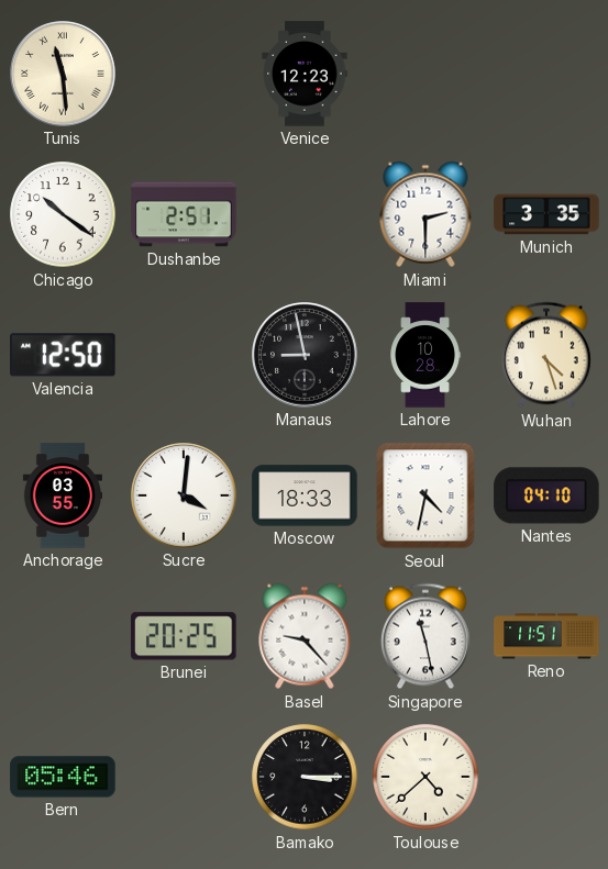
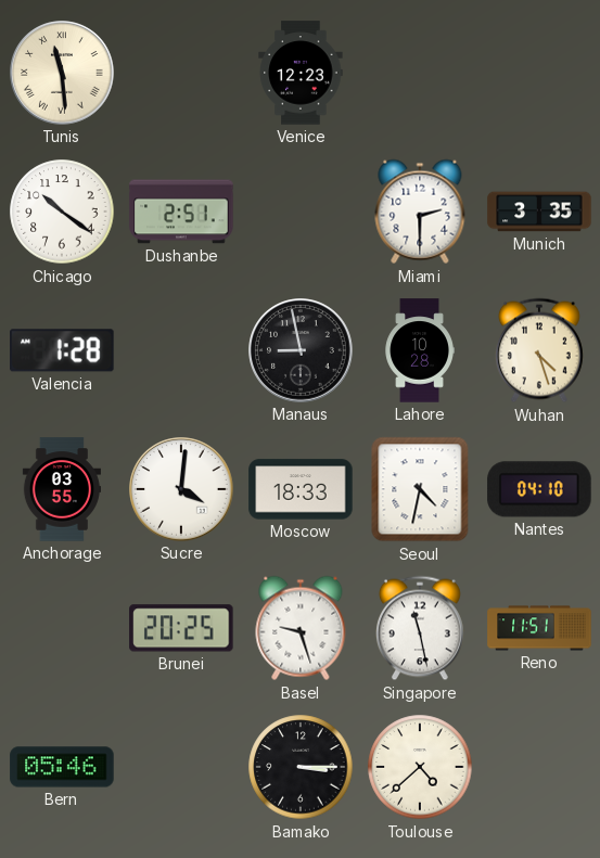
Valencia: 12:50 -> 1:28 (62, 350)
Basel: 9:23 -> 9:27 (301, 628)
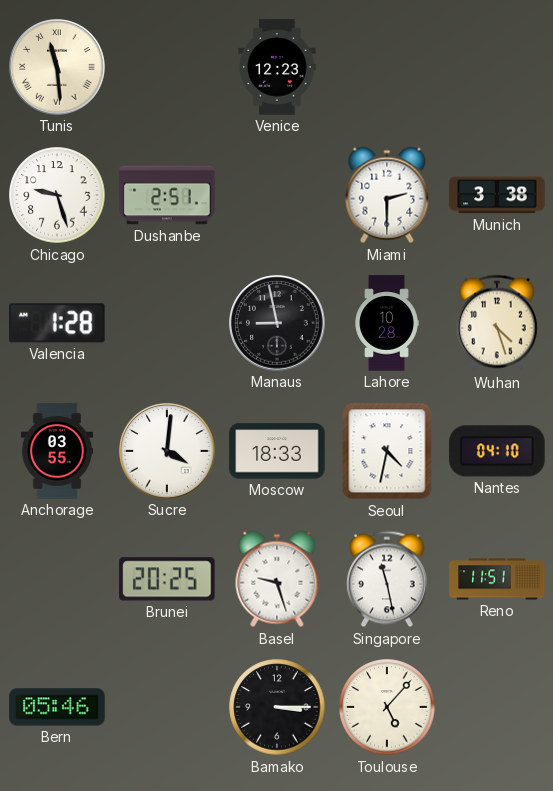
Chicago: 10:21 -> 9:27 (57, 195)
Munich: 3:35 -> 3:38 (497, 195)
Toulouse: 4:38 -> 5:07 (387, 707)
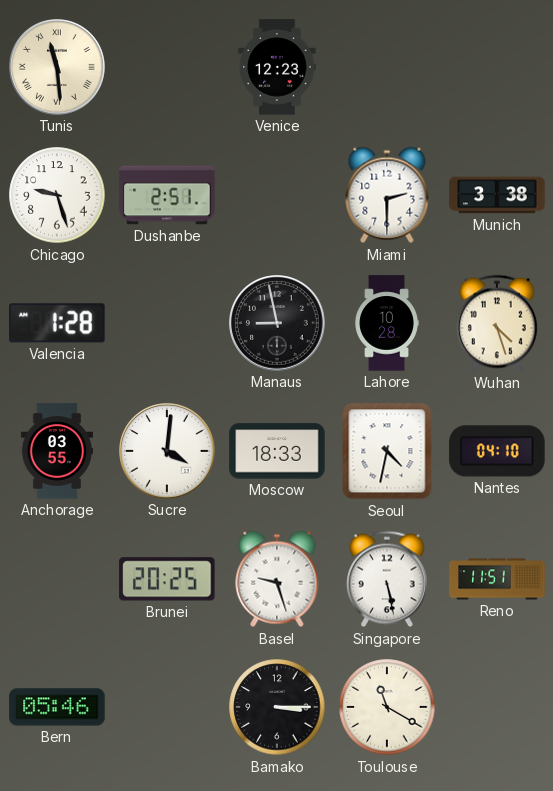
Singapore: 11:28 -> 5:28 (387, 579)
Toulouse: 5:07 -> 11:20 (387, 707)
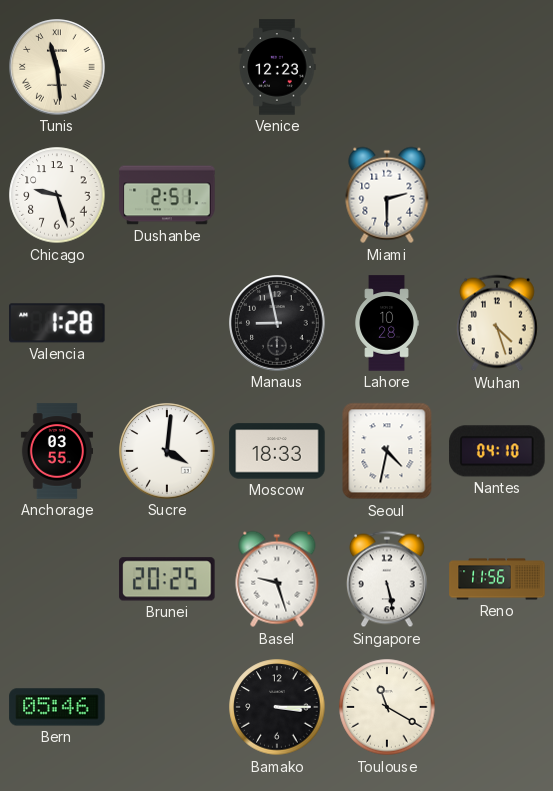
Munich: 3:38 -> none (497, 195)
Reno: 11:51 -> 11:56 (497, 579)
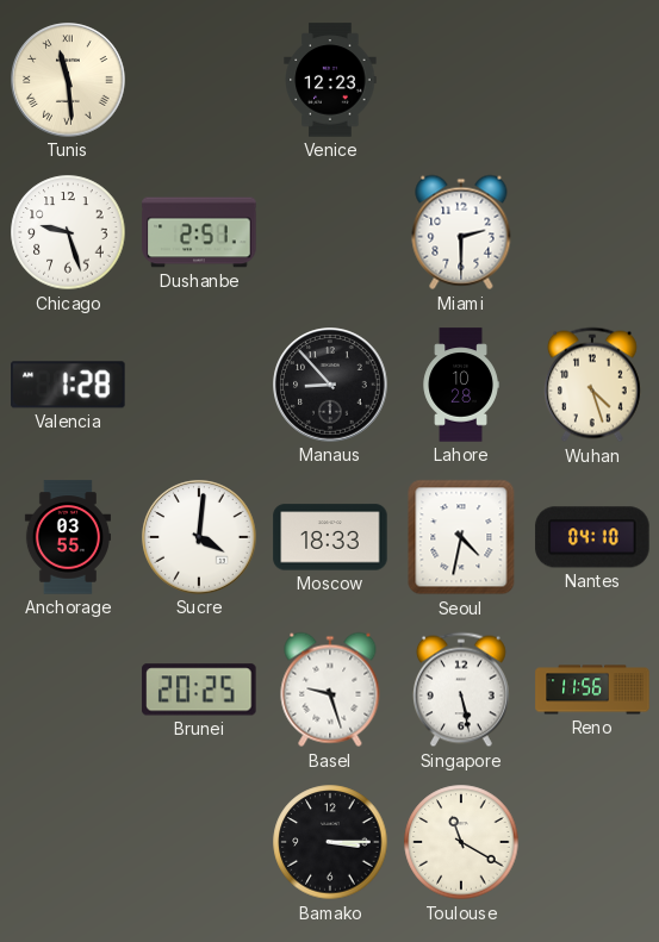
Manaus: 8:58 -> 8:53 (330, 385)
Bern: 05:46 -> none (57, 707)
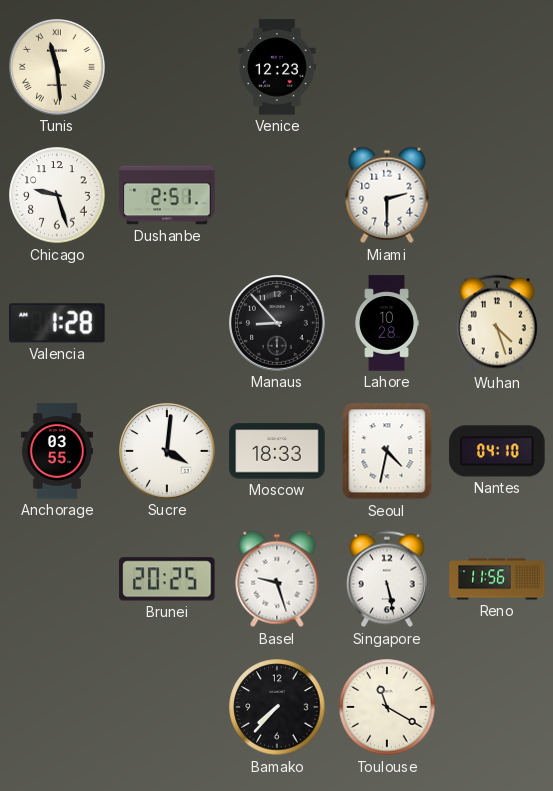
Bamako: 3:15 -> 7:37 (277, 707)
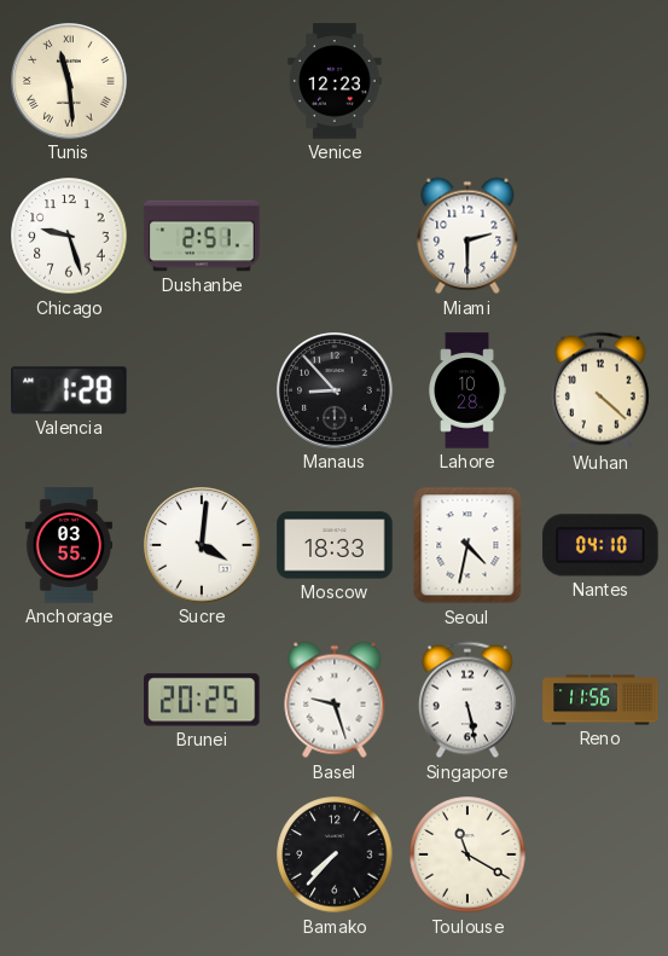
Wuhan: 4:27 -> 4:22 (600, 390)
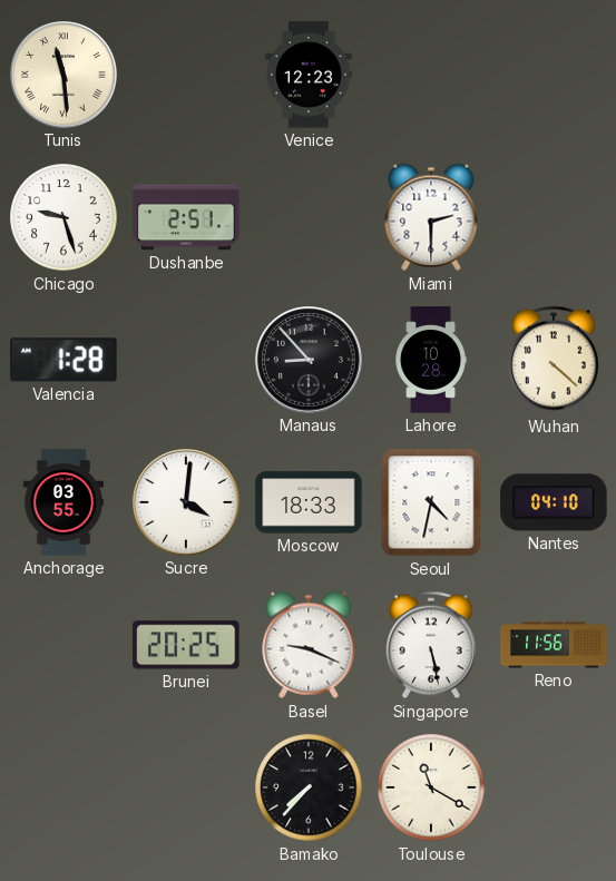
Basel: 9:27 -> 9:19 (309, 645)
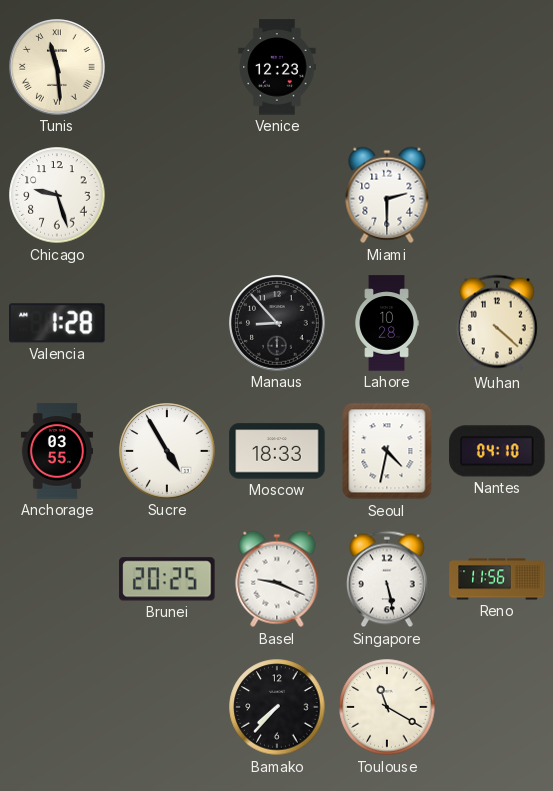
Dushanbe: 2:51 -> none (186, 217)
Sucre: 4:01 -> 4:55 (167, 451)
